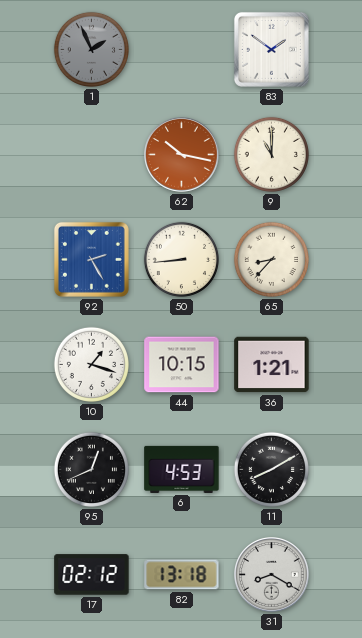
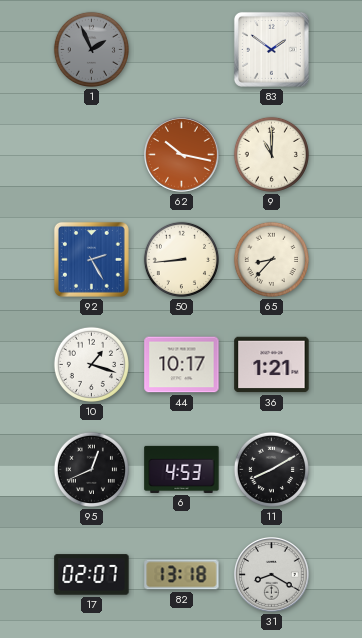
44: 10:15 -> 10:17 (182, 365)
17: 02:12 -> 02:07 (92, 575)
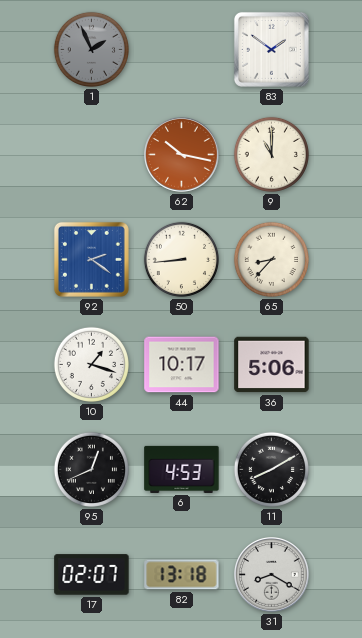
92: 2:25 -> 2:21 (91, 259)
36: 1:21 -> 5:06 (272, 365)
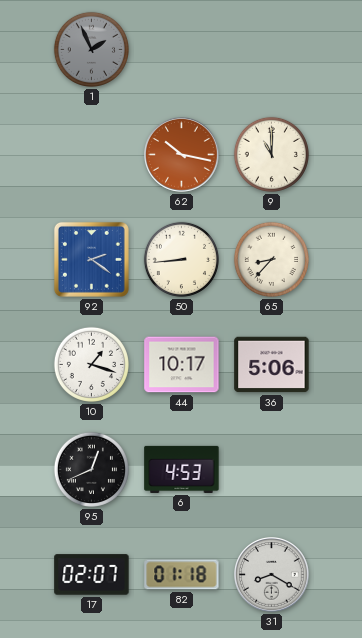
83: 1:51 -> none (271, 49)
11: 8:10 -> none (271, 469)
82: 13:18 -> 01:18 (182, 575)
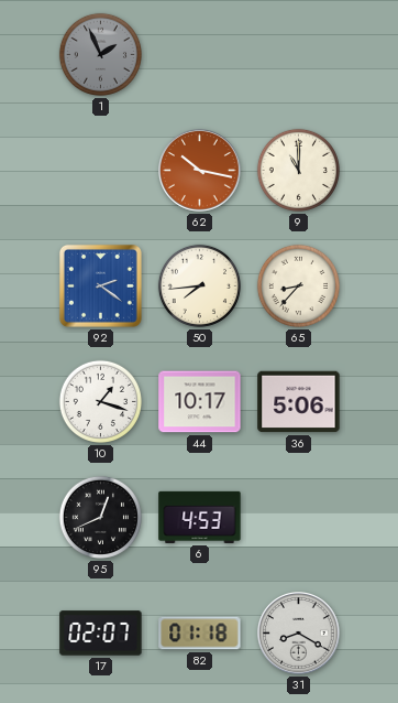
50: 8:44 -> 7:44 (199, 285)
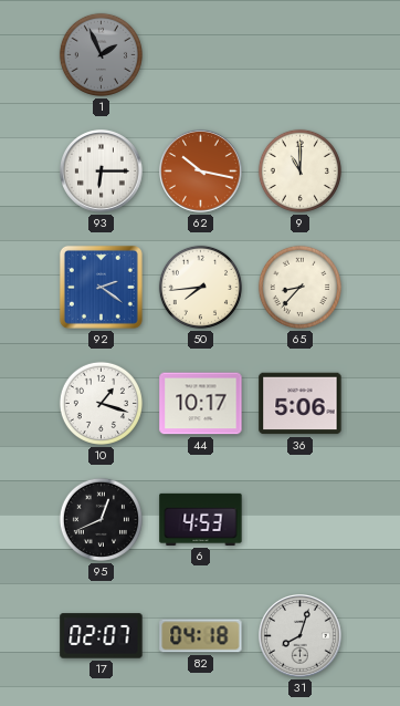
93: none -> 6:15 (102, 172)
82: 01:18 -> 04:18 (201, 636)
31: 8:20 -> 8:03 (301, 636)
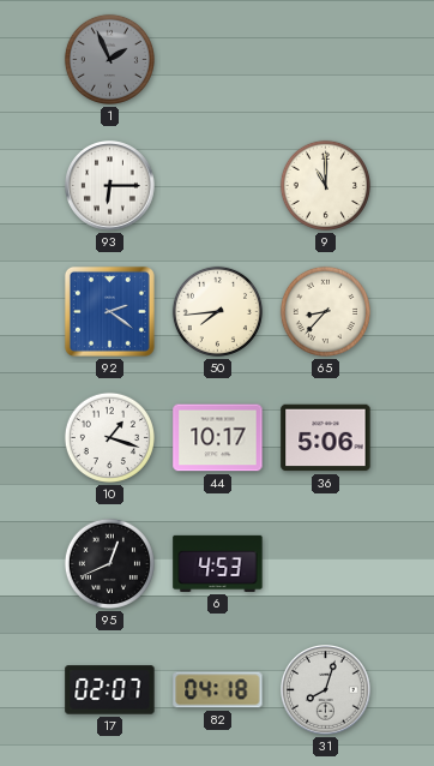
62: 10:17 -> none (201, 172)
